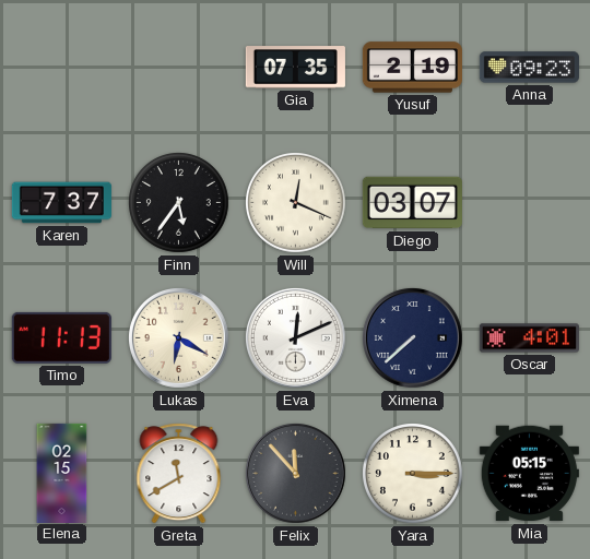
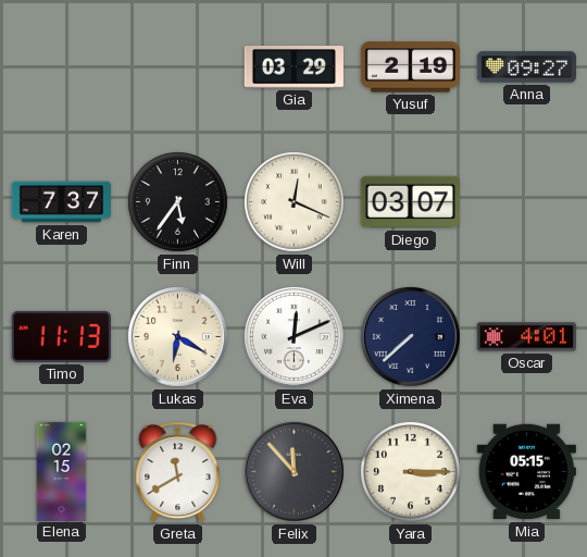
Gia: 07:35 -> 03:29 (293, 67)
Anna: 09:23 -> 09:27 (526, 67)
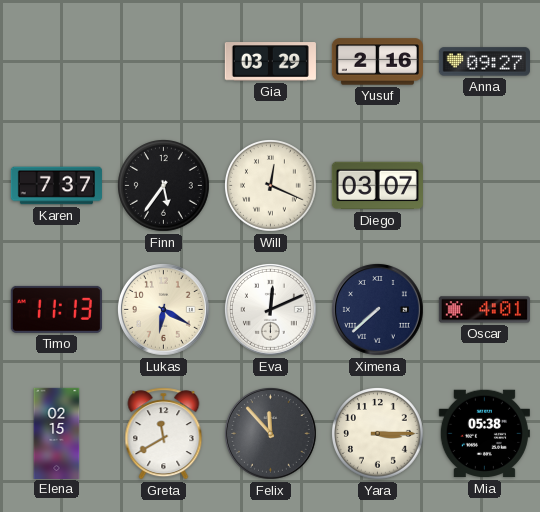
Yusuf: 2:19 -> 2:16 (377, 62)
Mia: 05:15 -> 05:38 (484, 434)
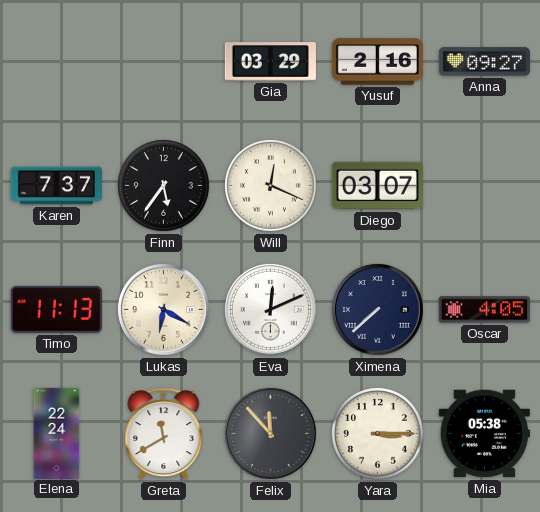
Oscar: 4:01 -> 4:05 (484, 310)
Elena: 02:15 -> 22:24 (57, 433)
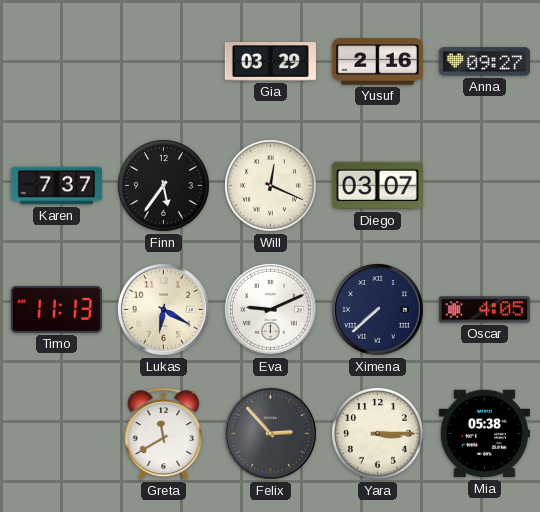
Eva: 12:11 -> 9:11 (270, 309)
Elena: 22:24 -> none (57, 433)
Felix: 11:53 -> 2:53 (270, 433)
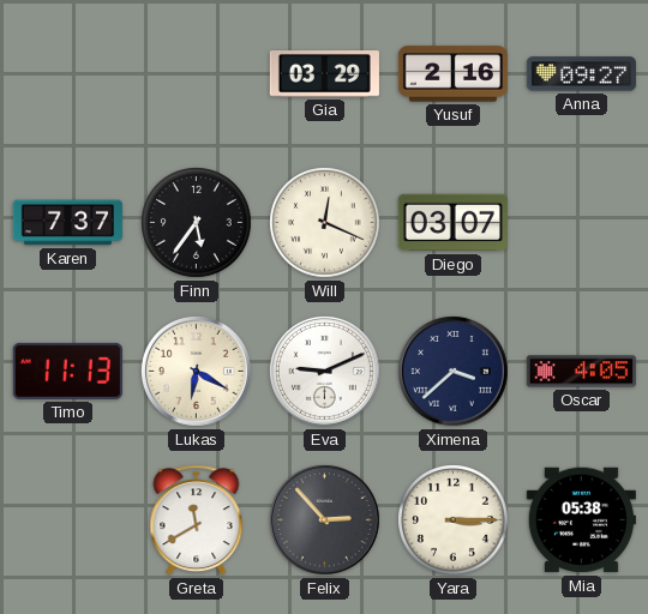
Ximena: 7:38 -> 3:38 (452, 371)
